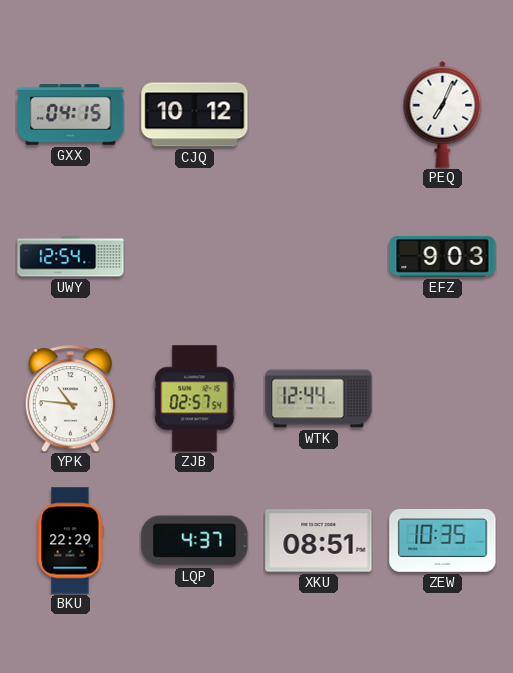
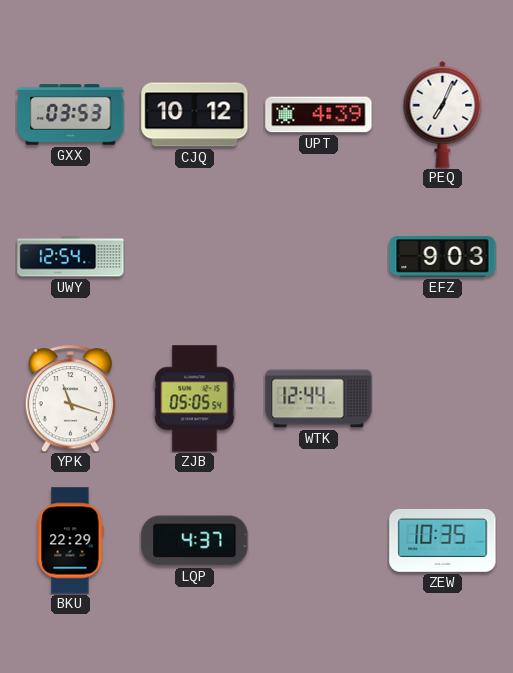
GXX: 04:15 -> 03:53 (71, 115)
UPT: none -> 4:39 (319, 115)
YPK: 10:46 -> 11:18 (71, 399)
ZJB: 02:57 -> 05:05 (195, 399)
XKU: 08:51 -> none (319, 541)
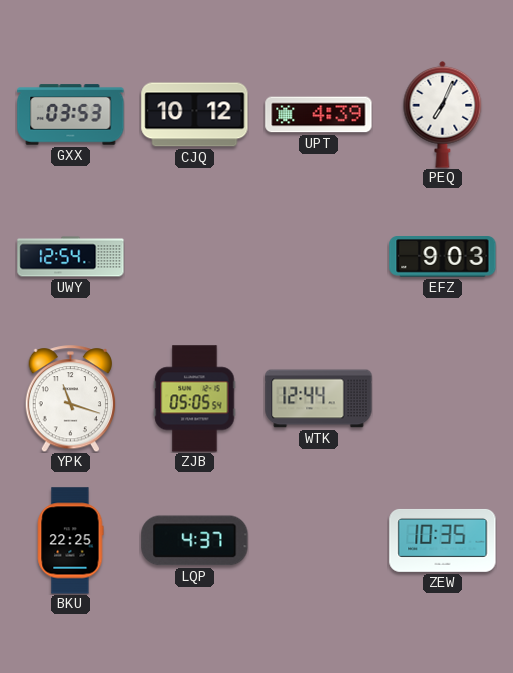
BKU: 22:29 -> 22:25 (70, 541)
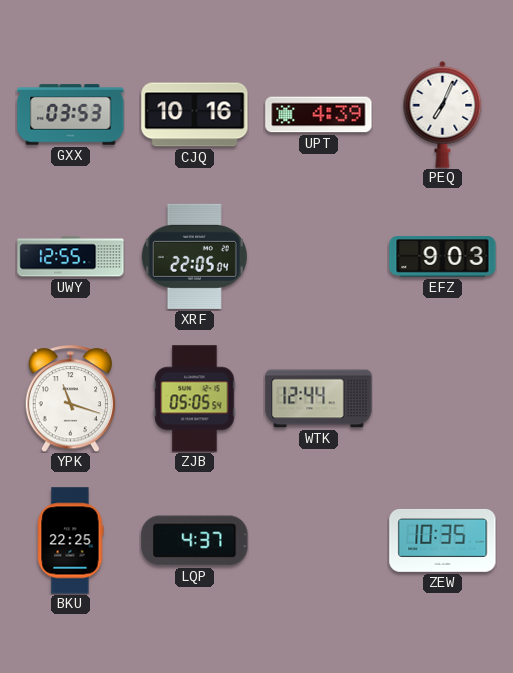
CJQ: 10:12 -> 10:16 (195, 115)
UWY: 12:54 -> 12:55 (71, 257)
XRF: none -> 22:05 (194, 256)
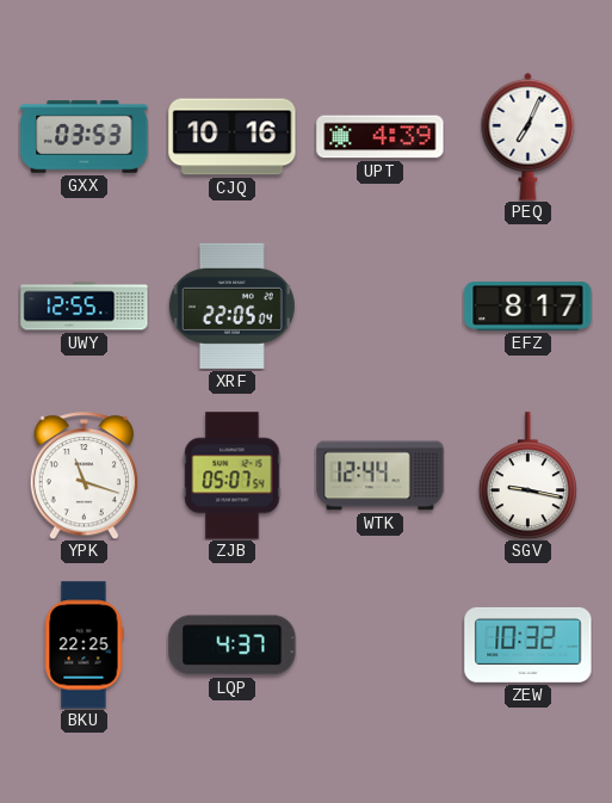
EFZ: 9:03 -> 8:17 (528, 307)
ZJB: 05:05 -> 05:07 (233, 476)
SGV: none -> 9:17 (527, 476)
ZEW: 10:35 -> 10:32 (528, 646)
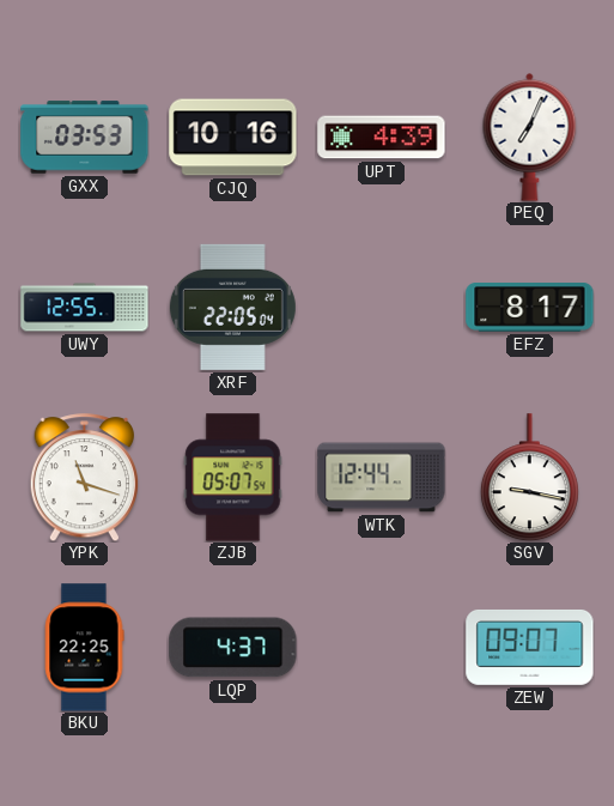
ZEW: 10:32 -> 09:07 (530, 648)
